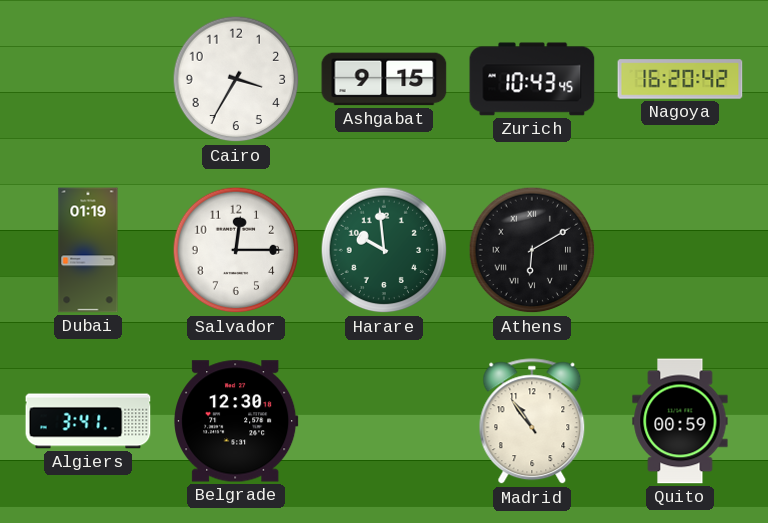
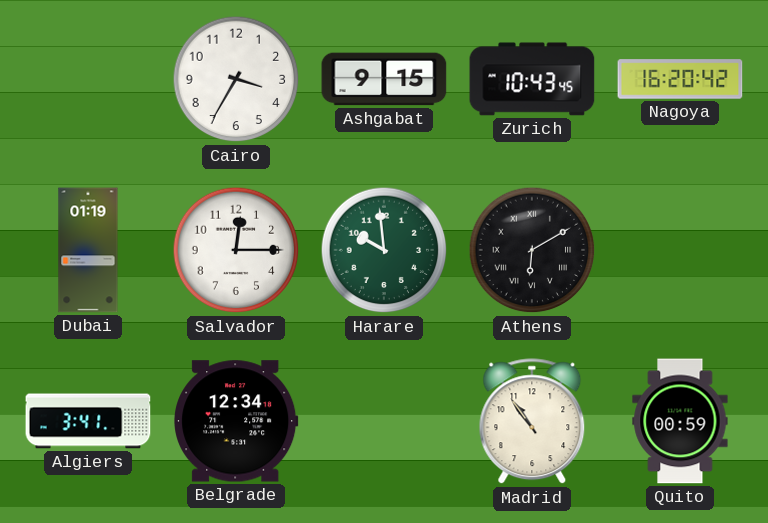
Belgrade: 12:30 -> 12:34 (237, 421)
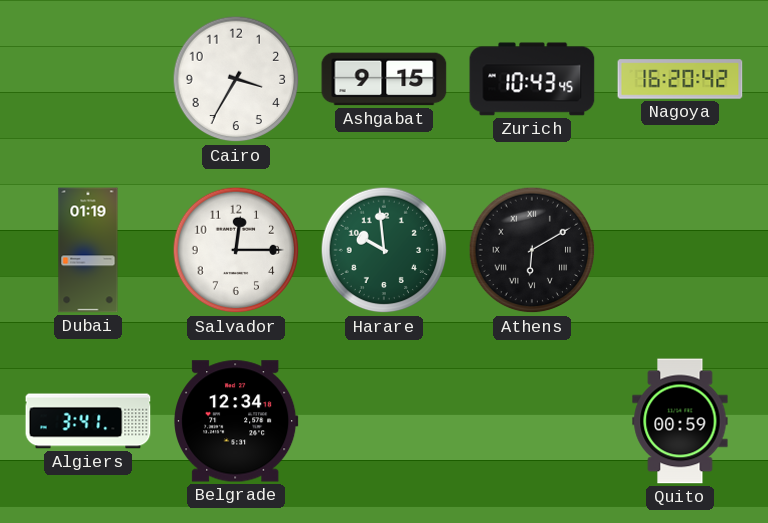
Madrid: 10:54 -> none (532, 422)
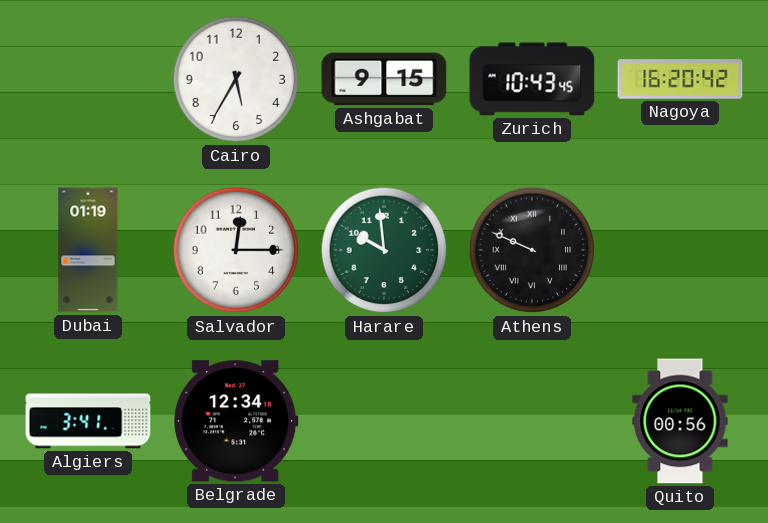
Cairo: 3:35 -> 5:35 (236, 79)
Athens: 6:10 -> 9:49 (532, 250)
Quito: 00:59 -> 00:56 (680, 421)
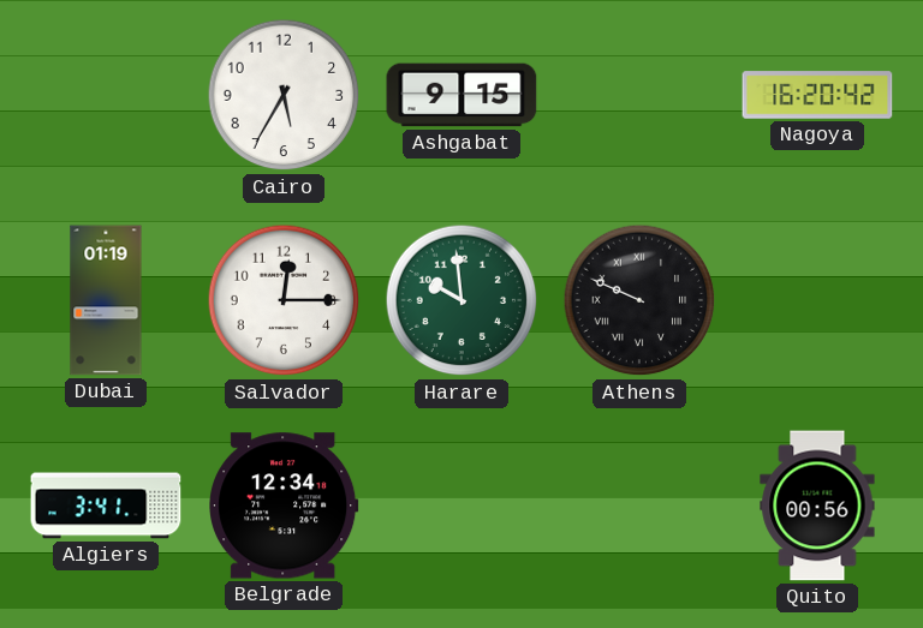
Zurich: 10:43 -> none (532, 79)
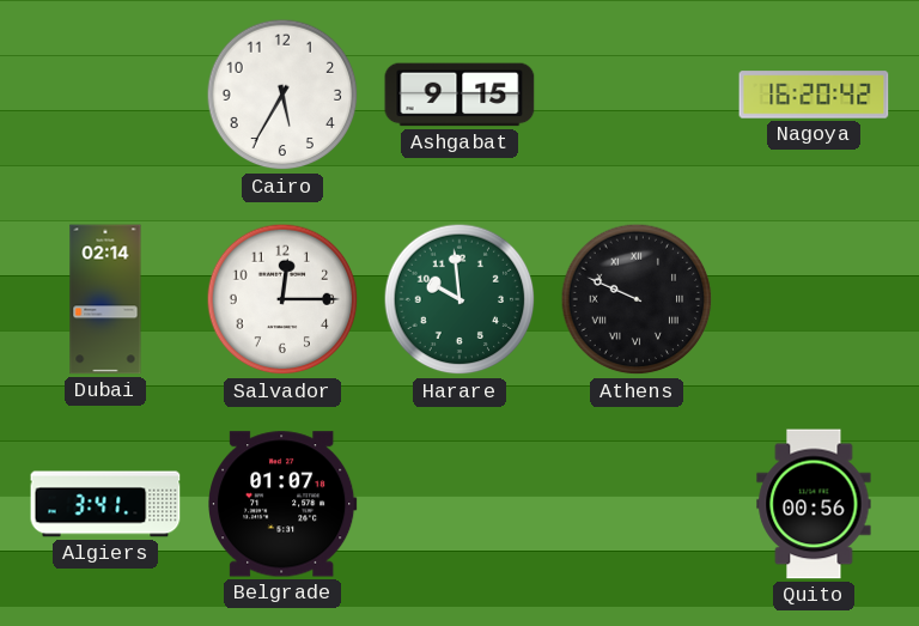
Dubai: 01:19 -> 02:14 (105, 299)
Belgrade: 12:34 -> 01:07 (284, 504)
